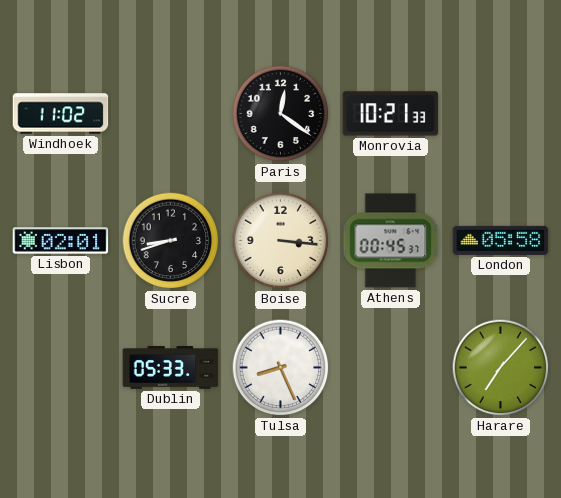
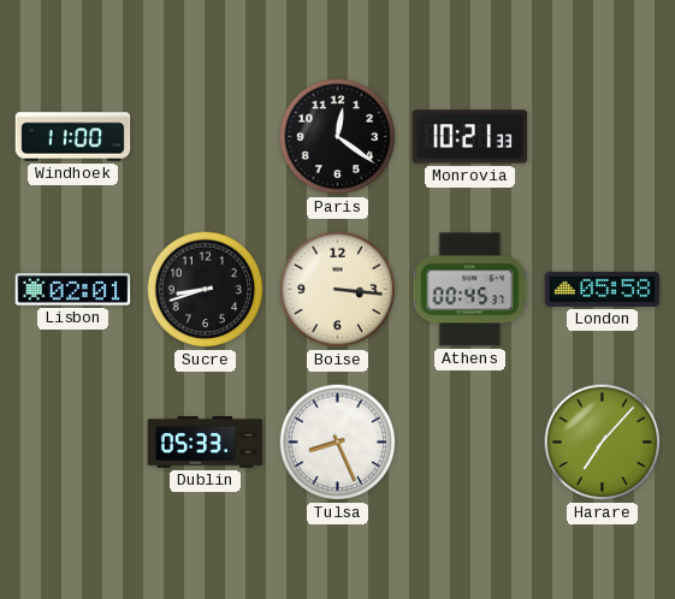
Windhoek: 11:02 -> 11:00 (73, 137)
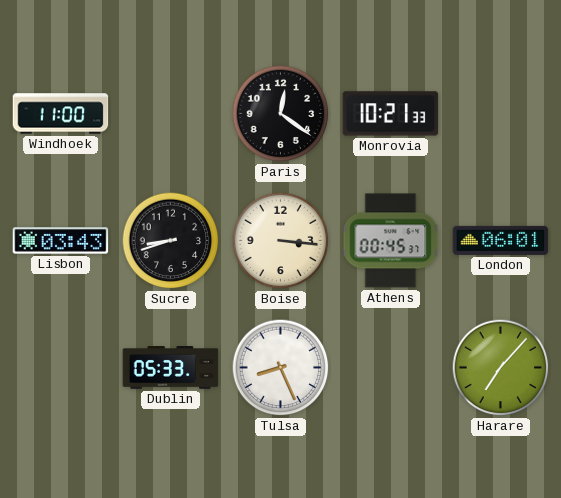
Lisbon: 02:01 -> 03:43 (61, 241)
London: 05:58 -> 06:01 (501, 240)
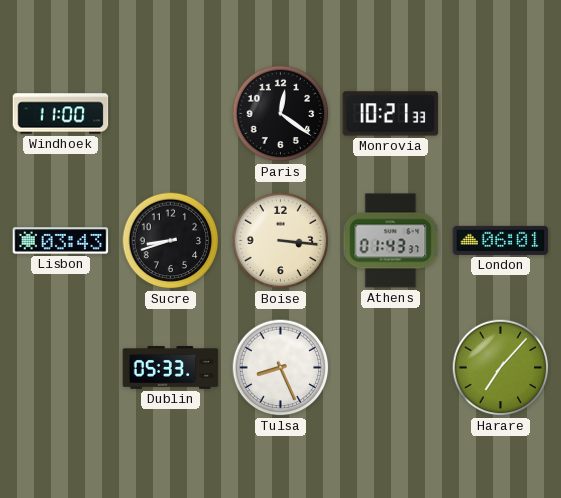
Athens: 00:45 -> 01:43 (391, 241)
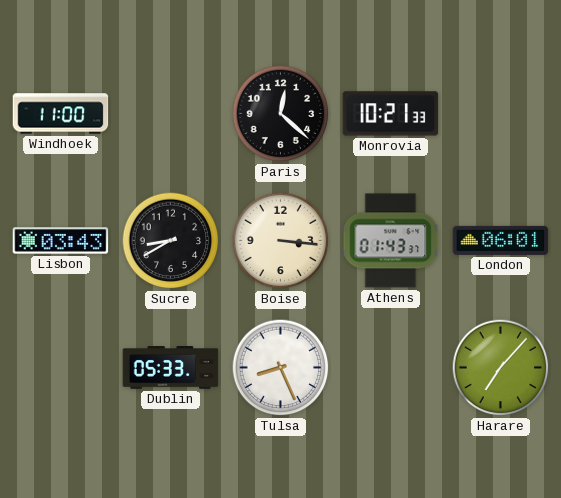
Paris: 12:21 -> 12:22 (281, 114)
Sucre: 8:42 -> 8:40 (171, 241)
